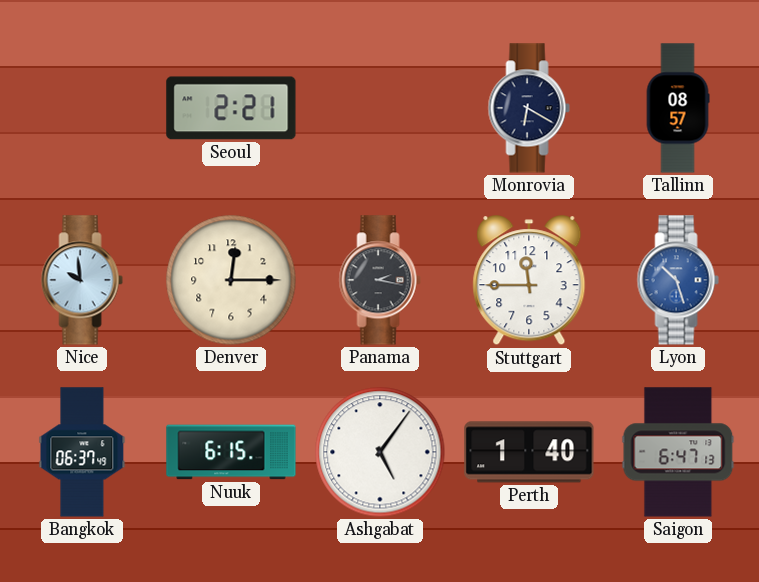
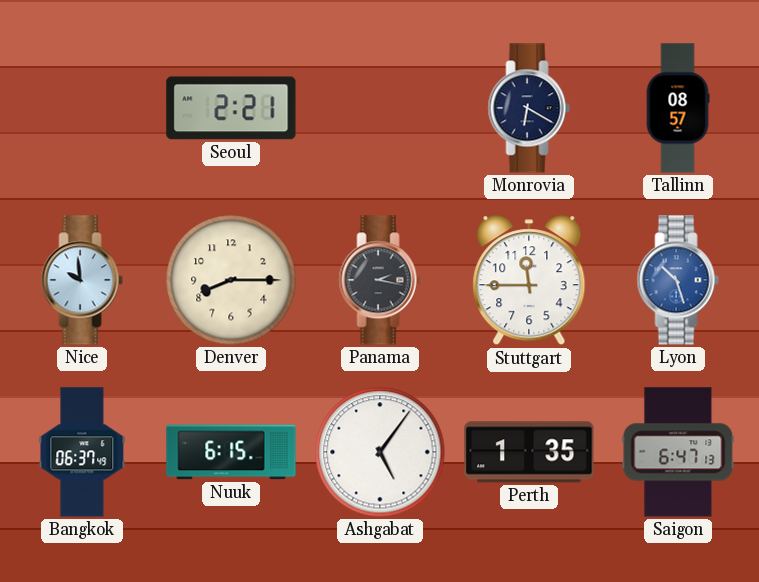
Denver: 12:15 -> 8:15 (231, 280)
Perth: 1:40 -> 1:35 (529, 452)
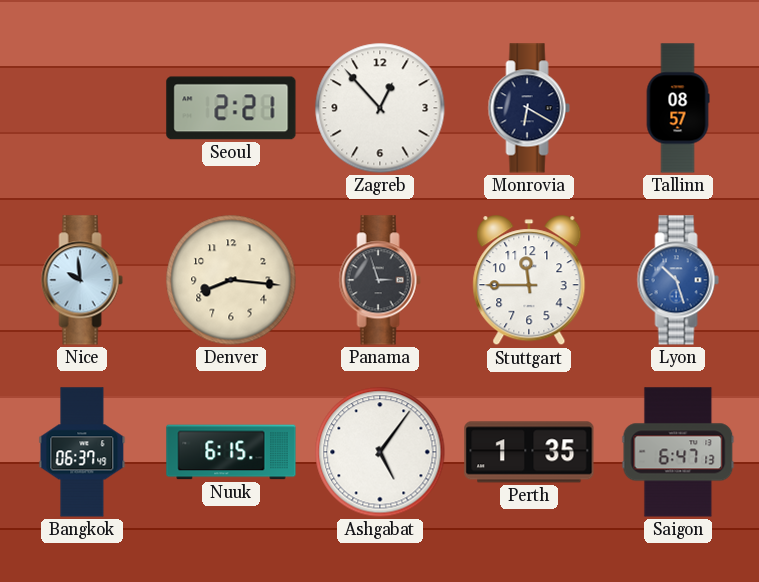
Zagreb: none -> 12:53 (380, 108)
Denver: 8:15 -> 8:16 (231, 280)
Panama: 2:17 -> 2:57 (380, 280)
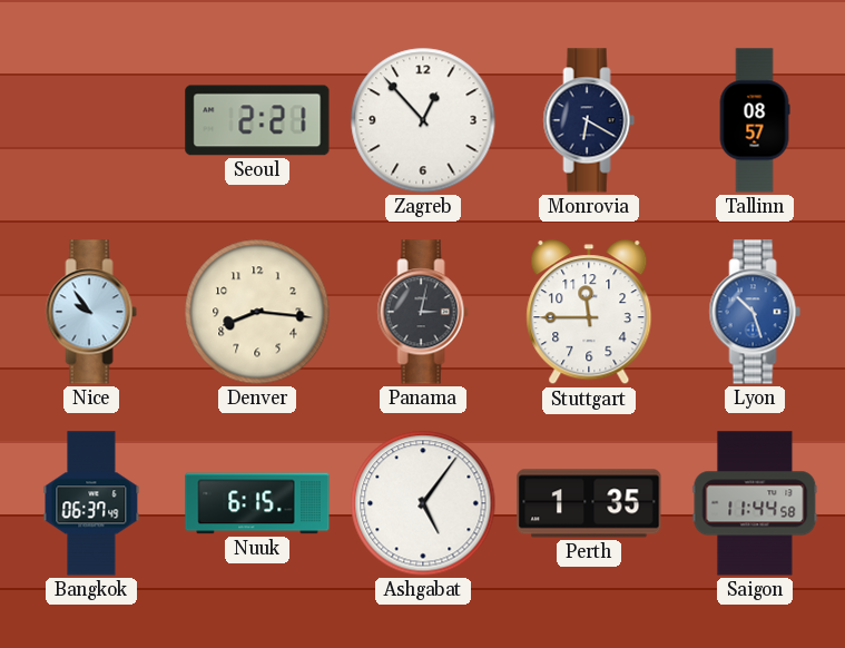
Nice: 9:59 -> 9:54 (91, 312)
Panama: 2:57 -> 3:02 (423, 312)
Saigon: 6:47 -> 11:44 (755, 503)
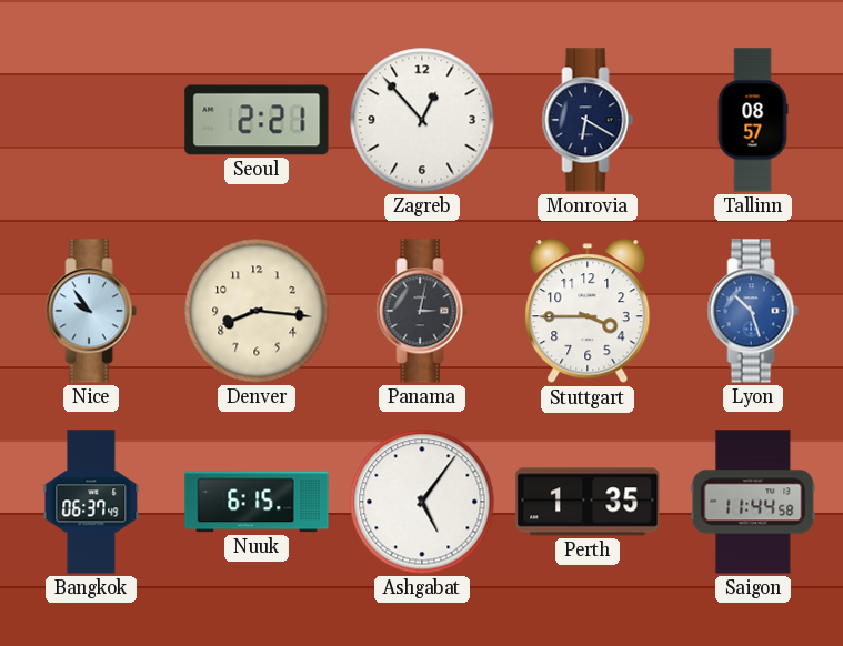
Stuttgart: 11:45 -> 3:45 (588, 312)
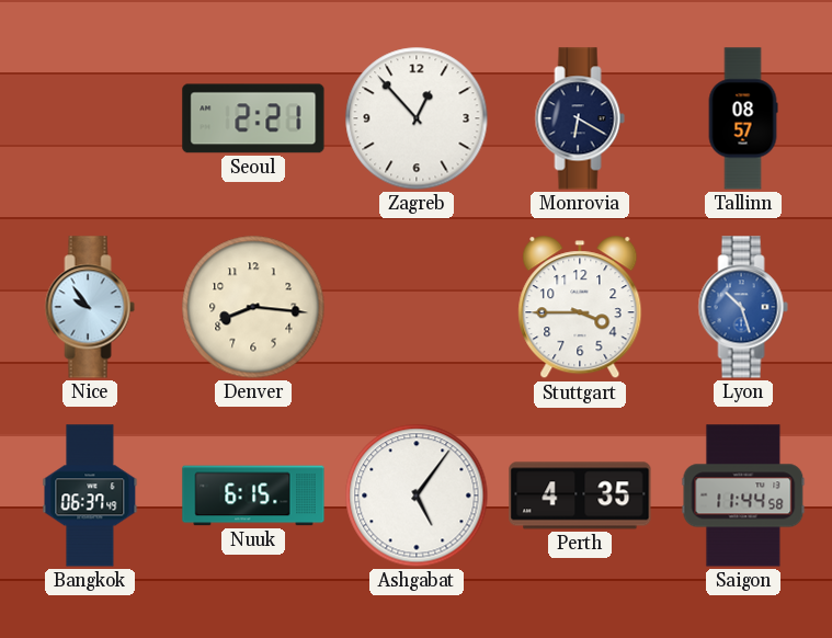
Panama: 3:02 -> none (422, 311)
Perth: 1:35 -> 4:35 (580, 495)
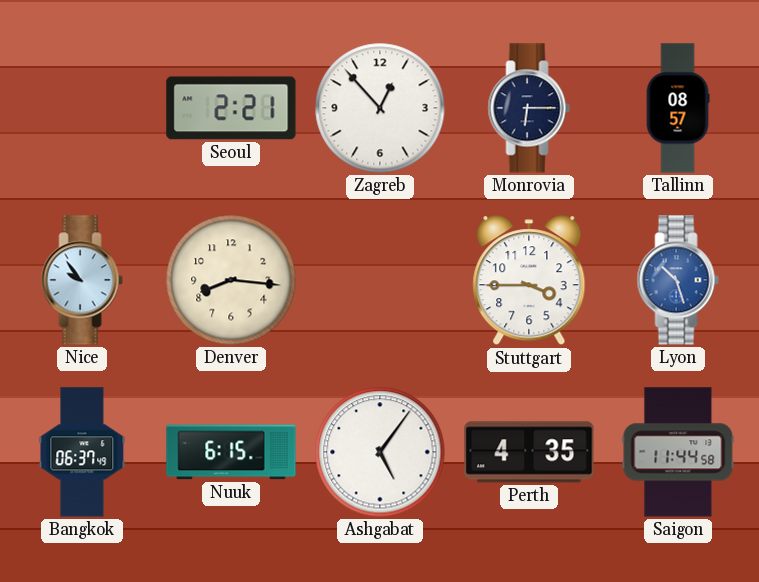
Monrovia: 6:20 -> 6:15 (529, 108)
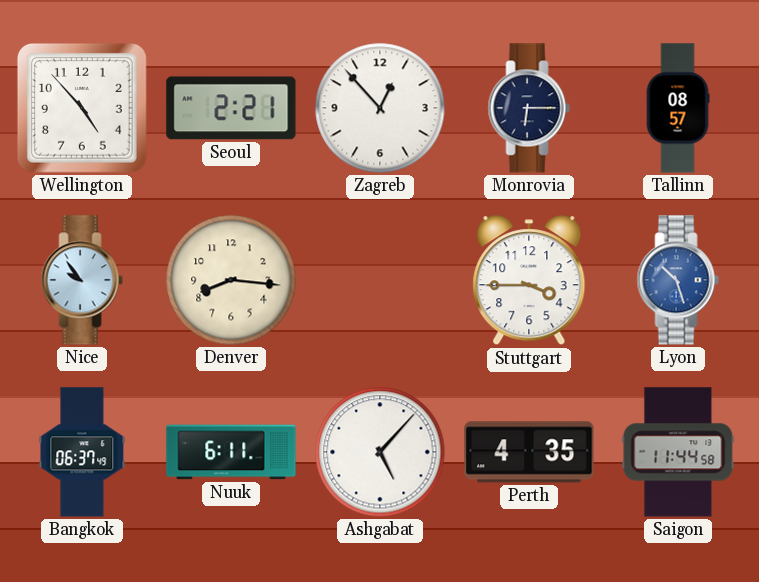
Wellington: none -> 4:53 (82, 108)
Nuuk: 6:15 -> 6:11 (231, 452)
Ashgabat: 5:06 -> 5:07 (380, 452)
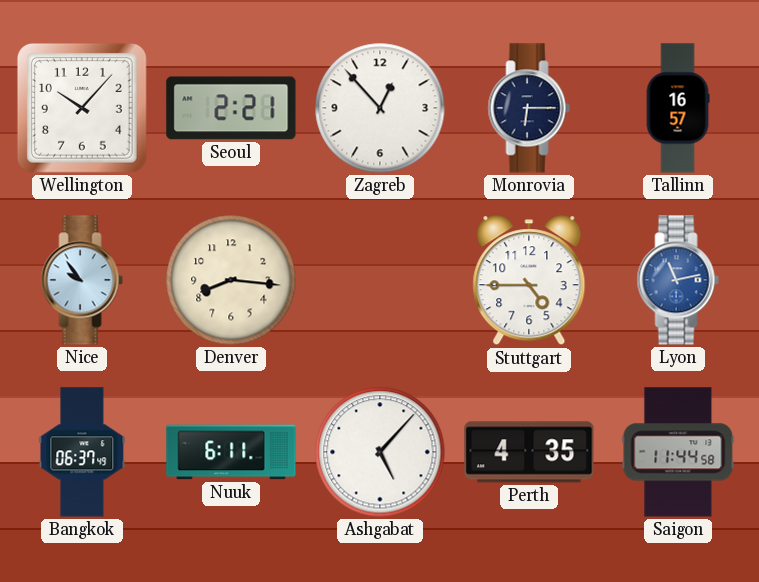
Wellington: 4:53 -> 10:07 (82, 108)
Tallinn: 08:57 -> 16:57 (678, 108)
Stuttgart: 3:45 -> 4:45 (529, 281)
Lyon: 10:27 -> 11:13 (678, 280)
